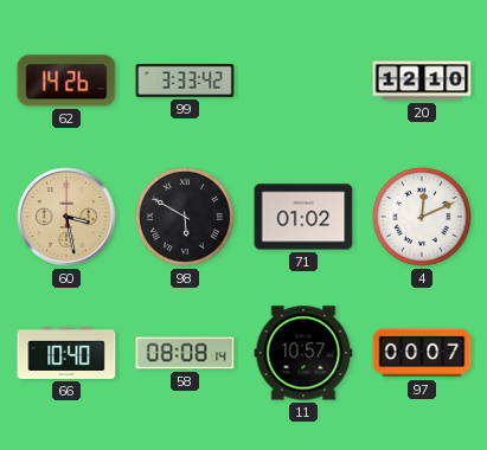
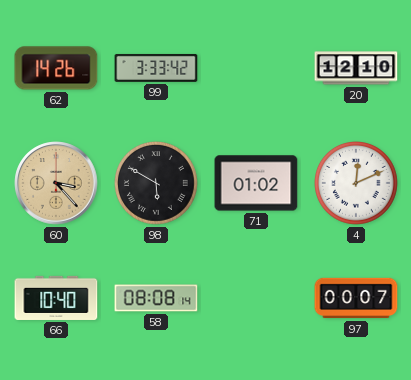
60: 3:28 -> 3:23 (56, 183)
11: 10:57 -> none (303, 353)
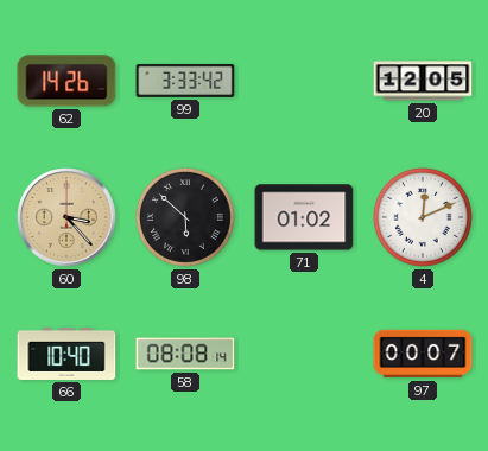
20: 12:10 -> 12:05 (423, 81)
98: 5:50 -> 5:52 (186, 218)
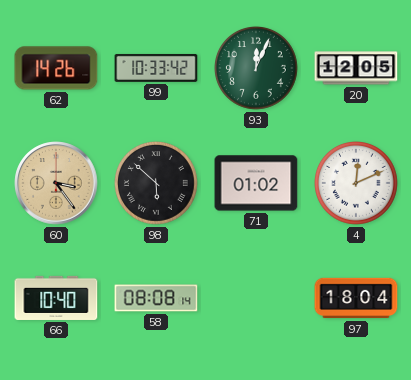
99: 3:33 -> 10:33 (156, 68)
93: none -> 12:04 (257, 69)
60: 3:23 -> 3:24 (56, 183)
97: 00:07 -> 18:04 (356, 298)
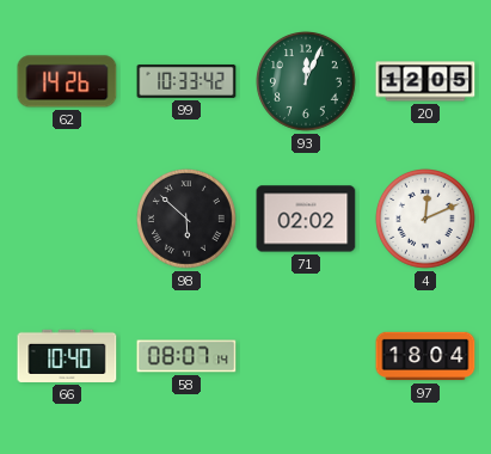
60: 3:24 -> none (56, 183)
71: 01:02 -> 02:02 (306, 219)
58: 08:08 -> 08:07 (186, 356)
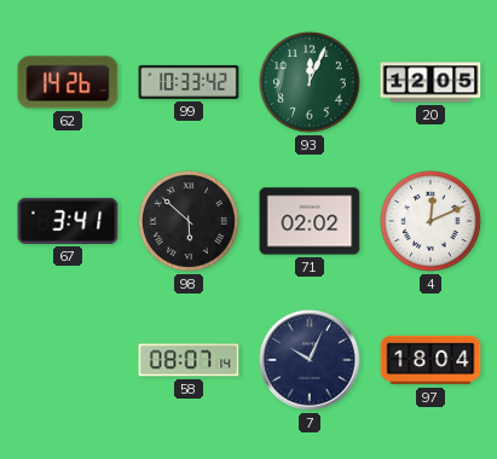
67: none -> 3:41 (68, 221)
66: 10:40 -> none (67, 356)
7: none -> 10:04 (310, 360)
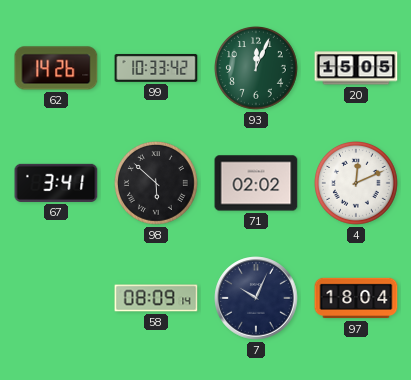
20: 12:05 -> 15:05 (356, 68)
58: 08:07 -> 08:09 (156, 298)
